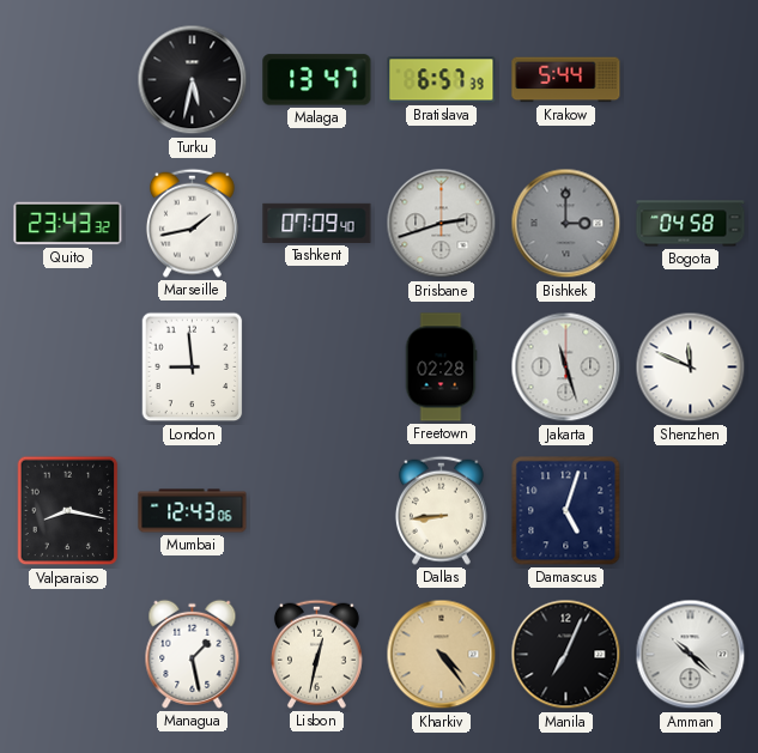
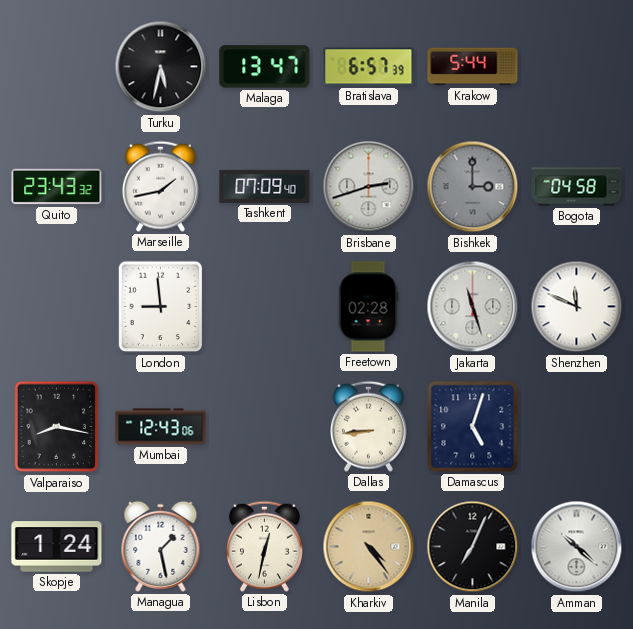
Skopje: none -> 1:24 (57, 547)
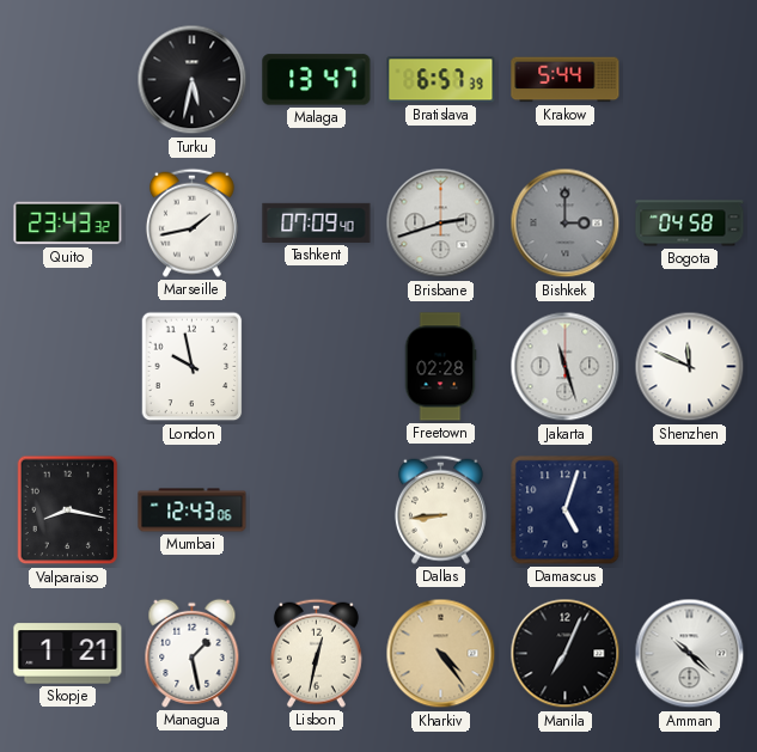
London: 8:59 -> 9:58 (193, 367)
Skopje: 1:24 -> 1:21 (68, 654)
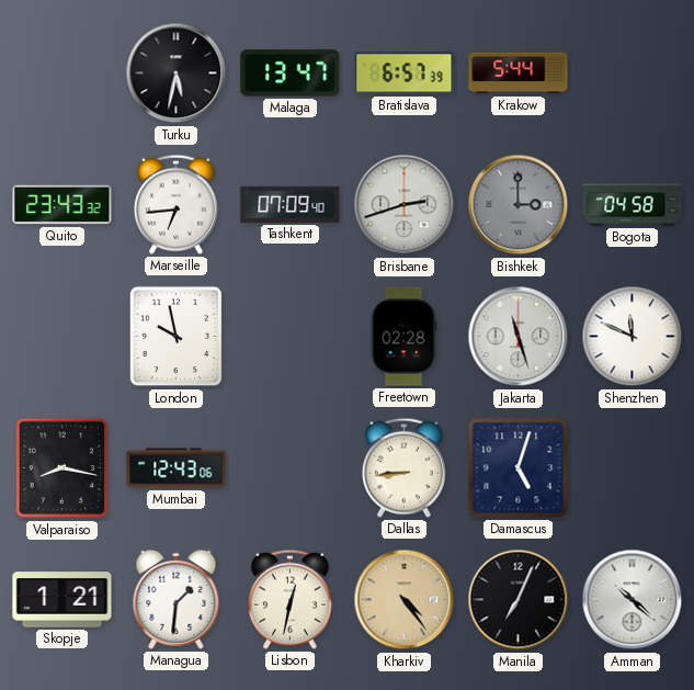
Marseille: 1:43 -> 6:44 (175, 204)
Managua: 1:28 -> 1:31 (177, 599)
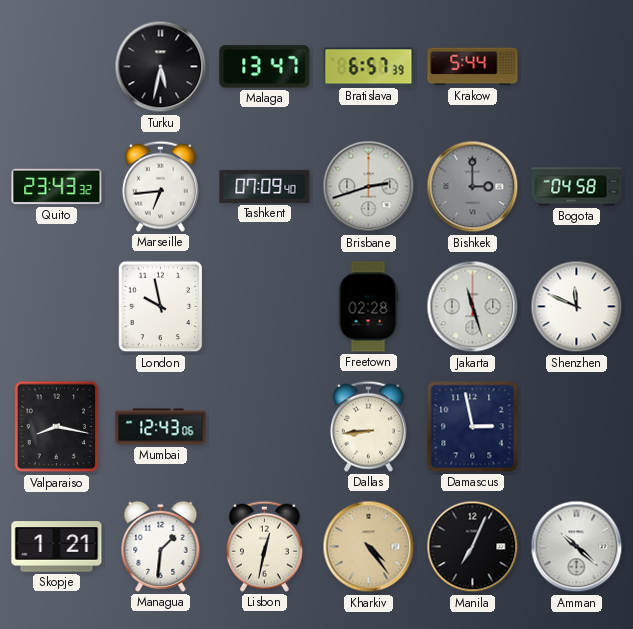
Damascus: 5:03 -> 2:58 (473, 427)
